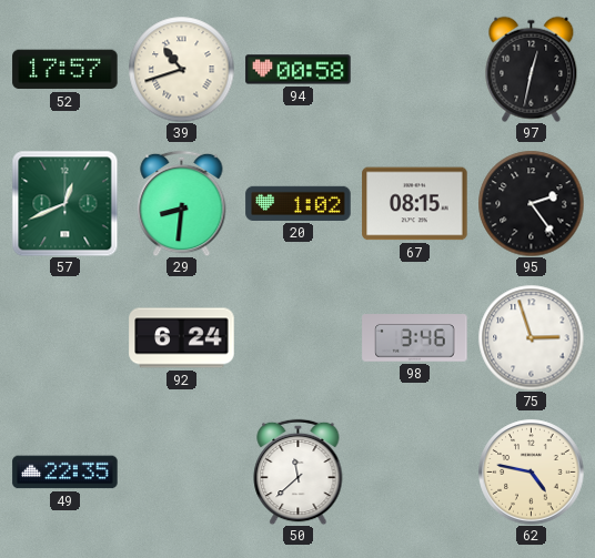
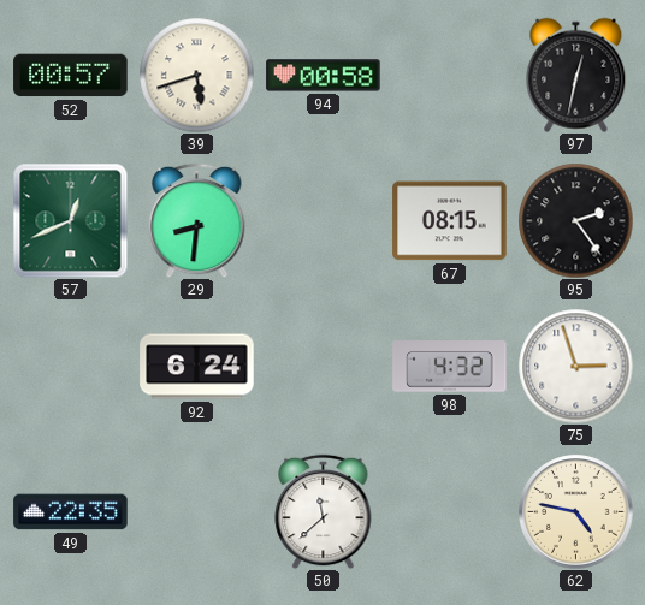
52: 17:57 -> 00:57 (71, 76)
39: 10:42 -> 5:42 (196, 75)
20: 1:02 -> none (299, 203)
98: 3:46 -> 4:32 (450, 367)
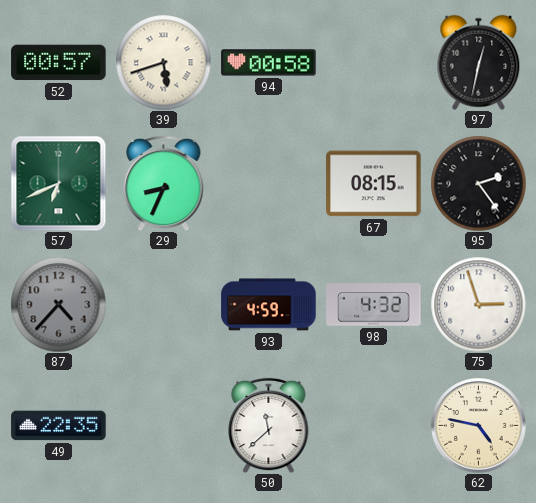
57: 12:41 -> 6:41 (58, 183)
29: 8:31 -> 8:34 (164, 183)
87: none -> 4:37 (58, 304)
92: 6:24 -> none (197, 367)
93: none -> 4:59 (269, 305)
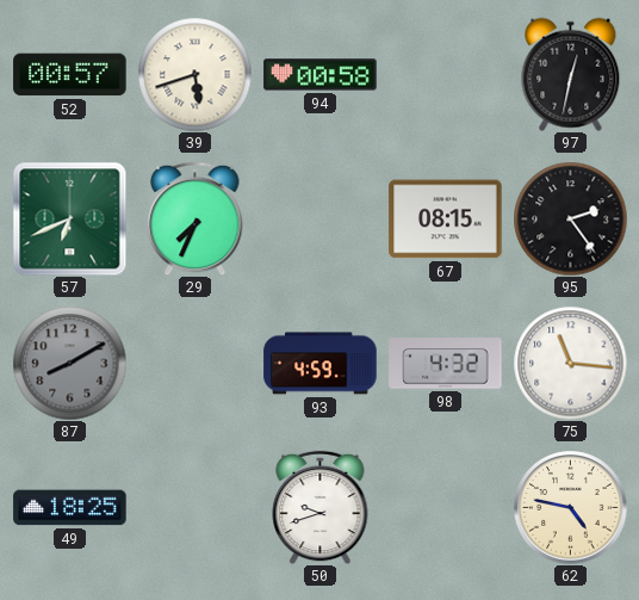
29: 8:34 -> 7:34 (196, 218)
87: 4:37 -> 8:10 (69, 363)
75: 2:57 -> 11:16 (570, 363)
49: 22:35 -> 18:25 (70, 508)
50: 11:38 -> 9:42 (321, 507)
